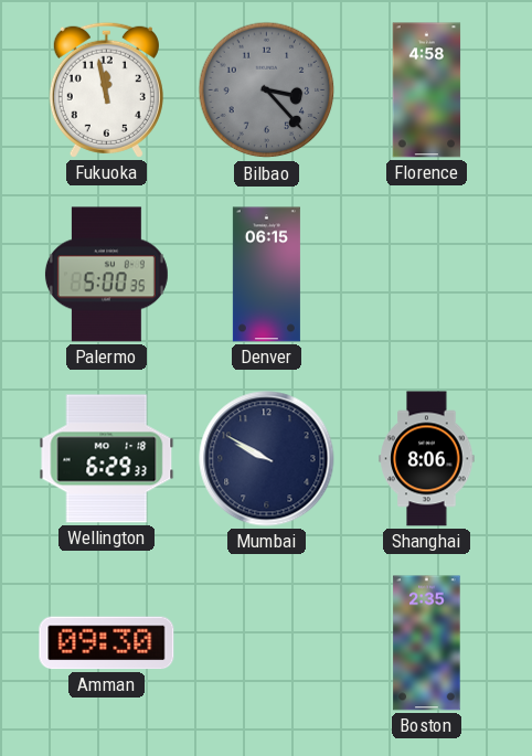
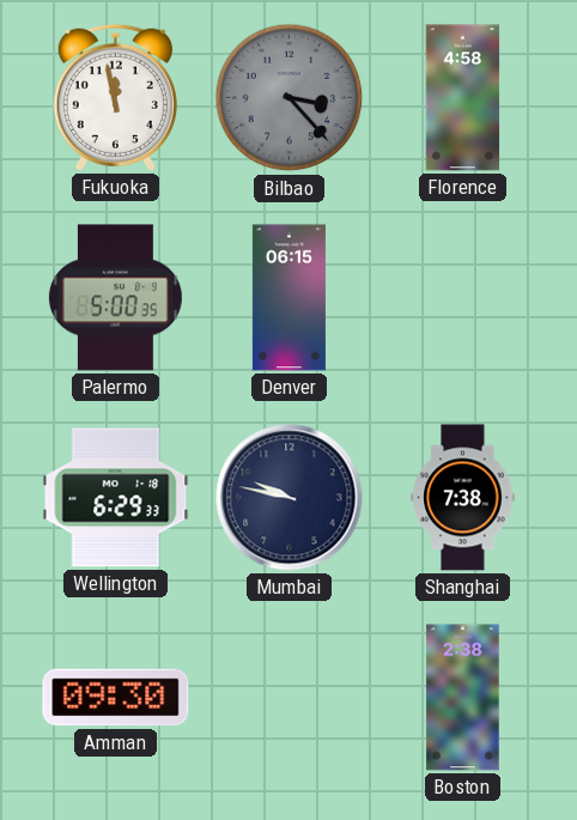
Mumbai: 9:50 -> 9:47 (290, 498)
Shanghai: 8:06 -> 7:38 (463, 498)
Boston: 2:35 -> 2:38 (463, 698)
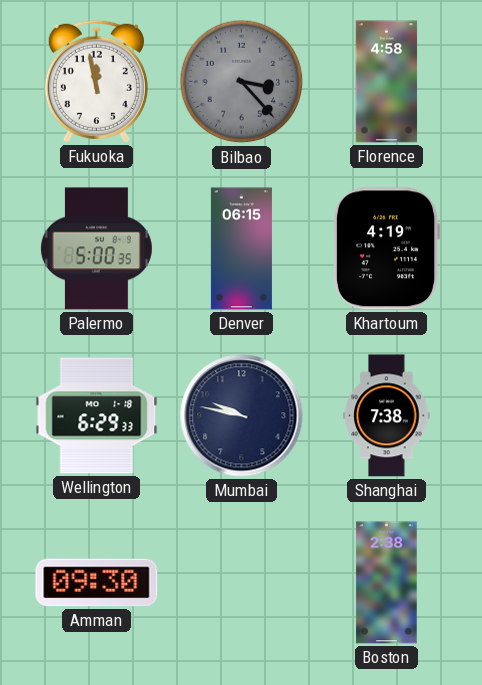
Khartoum: none -> 4:19 (386, 249)
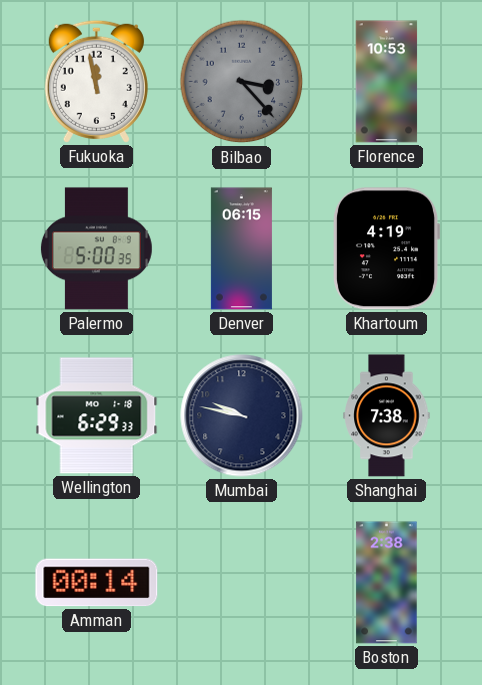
Florence: 4:58 -> 10:53 (387, 82)
Amman: 09:30 -> 00:14 (97, 583)
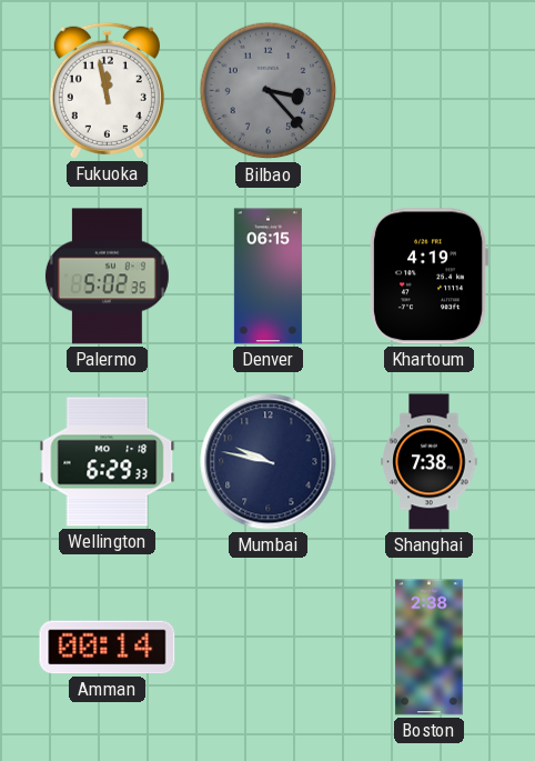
Florence: 10:53 -> none (387, 82)
Palermo: 5:00 -> 5:02 (107, 277)
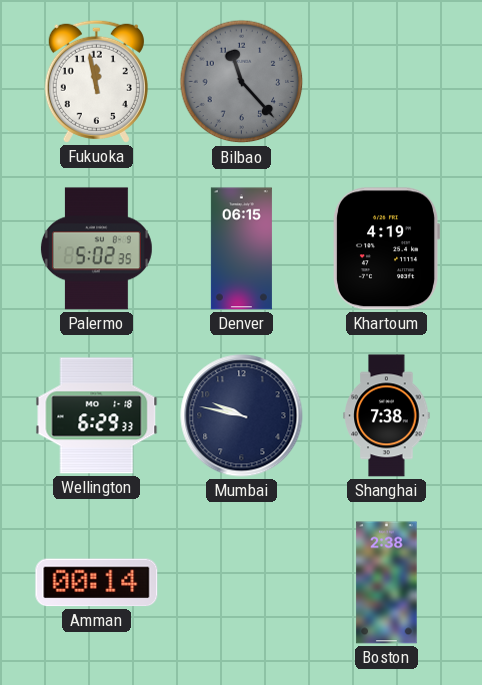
Bilbao: 3:23 -> 11:23 (242, 82)
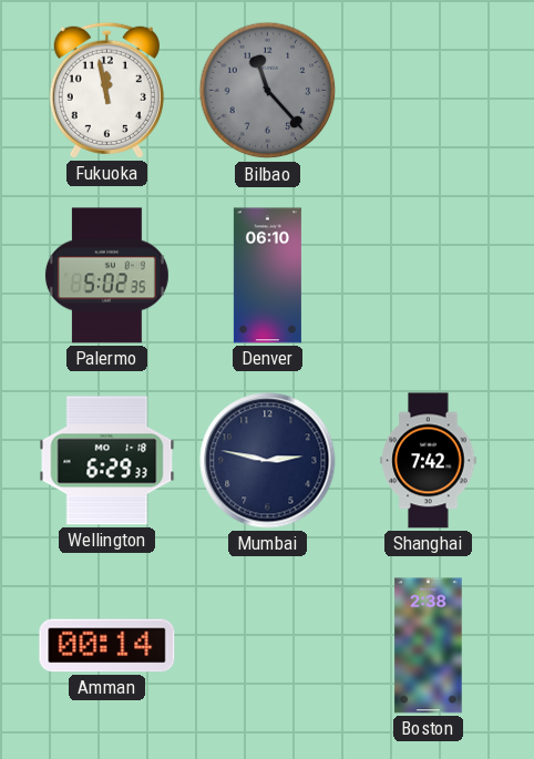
Denver: 06:15 -> 06:10 (267, 276)
Khartoum: 4:19 -> none (386, 249)
Mumbai: 9:47 -> 2:47 (268, 461)
Shanghai: 7:38 -> 7:42 (429, 461)
